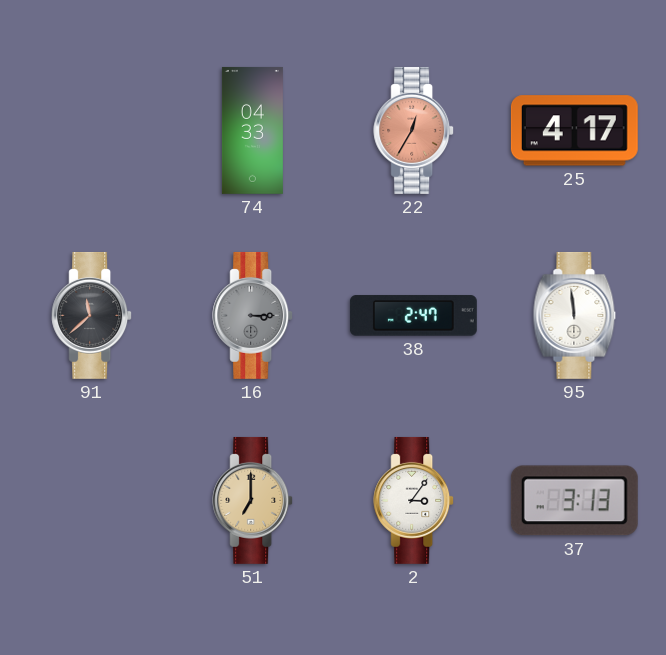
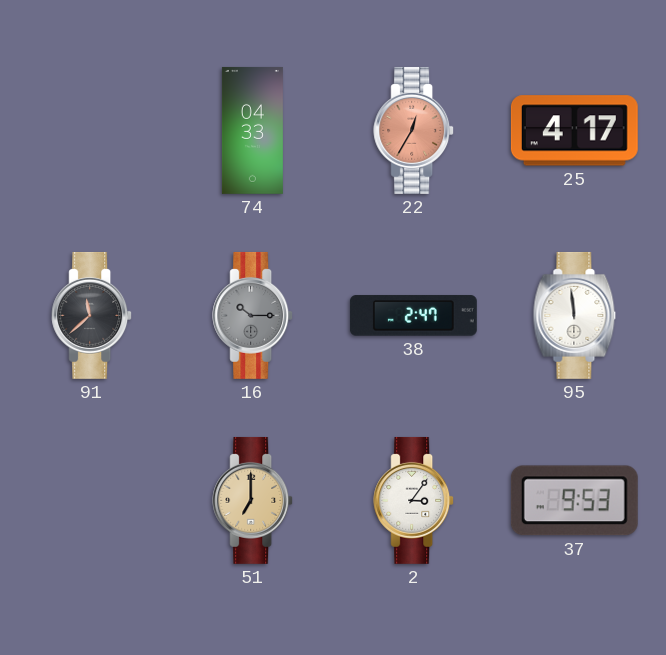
16: 3:15 -> 10:15 (253, 315)
37: 3:13 -> 9:53 (574, 501)
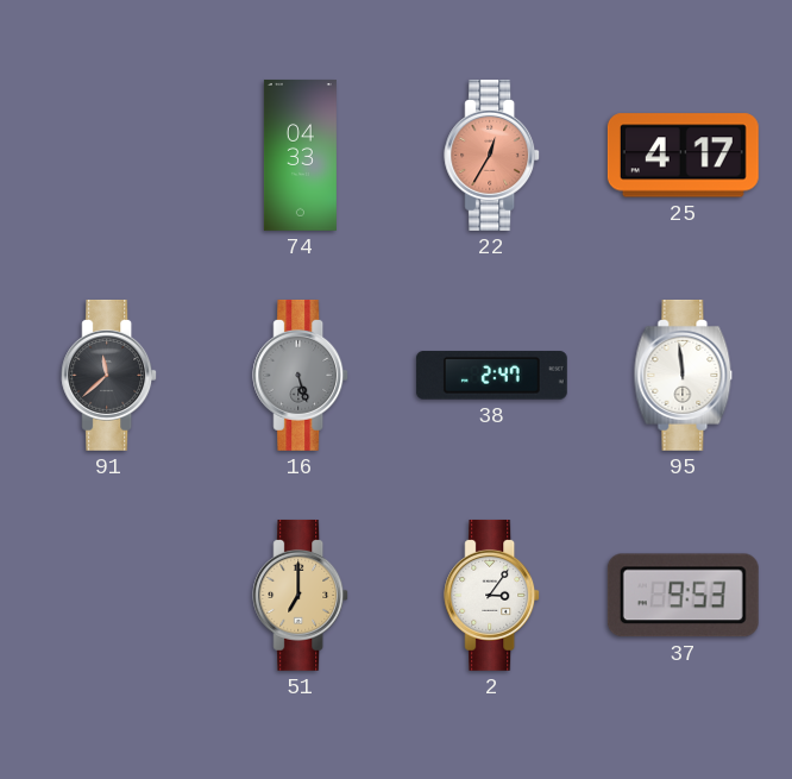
16: 10:15 -> 5:27 (301, 375)
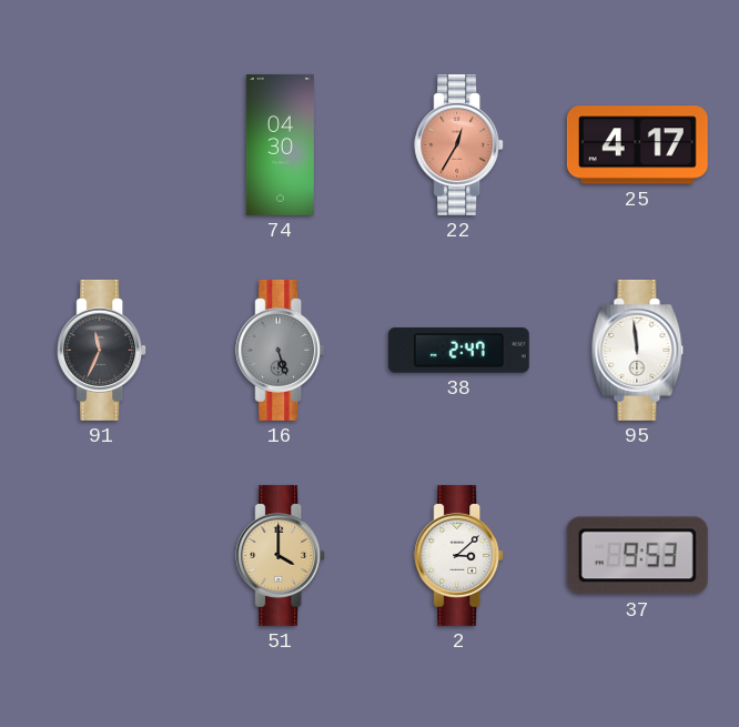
74: 04:33 -> 04:30 (280, 144)
91: 11:38 -> 11:34 (102, 350)
51: 7:00 -> 4:00 (281, 555)
2: 3:06 -> 3:08 (459, 555)
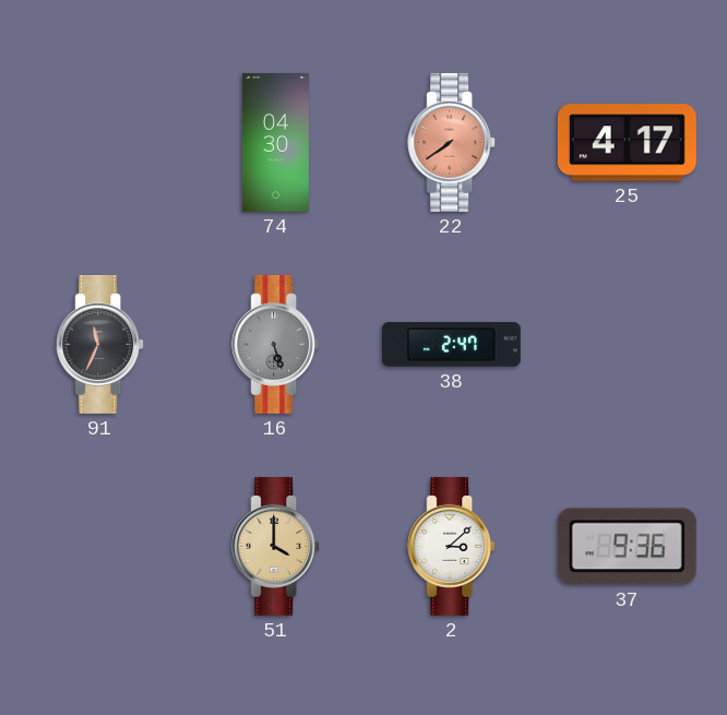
22: 12:35 -> 7:39 (452, 142)
95: 11:59 -> none (638, 350)
37: 9:53 -> 9:36 (627, 547)
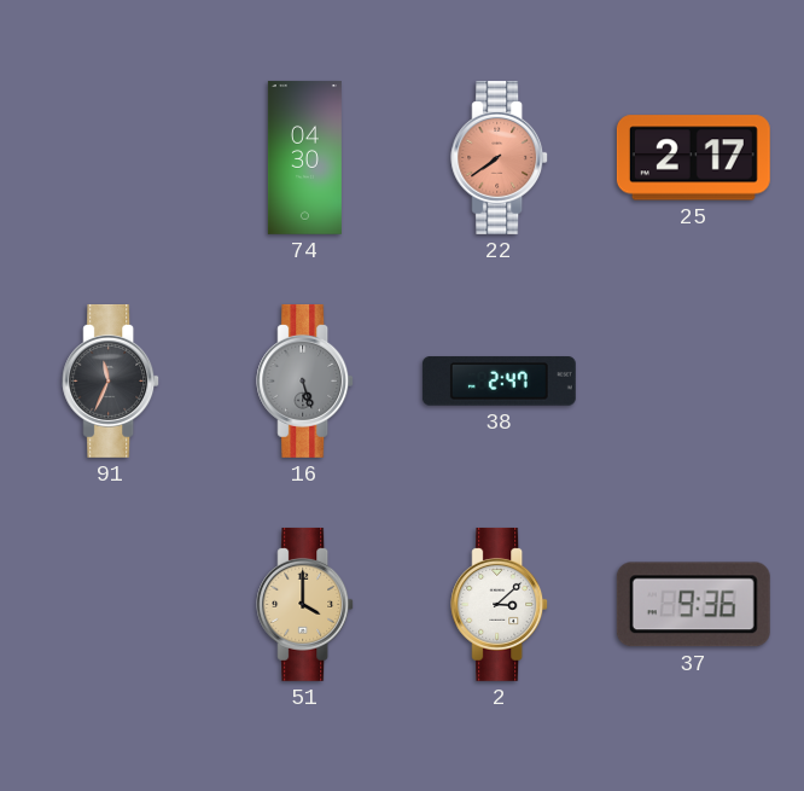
25: 4:17 -> 2:17 (693, 158)
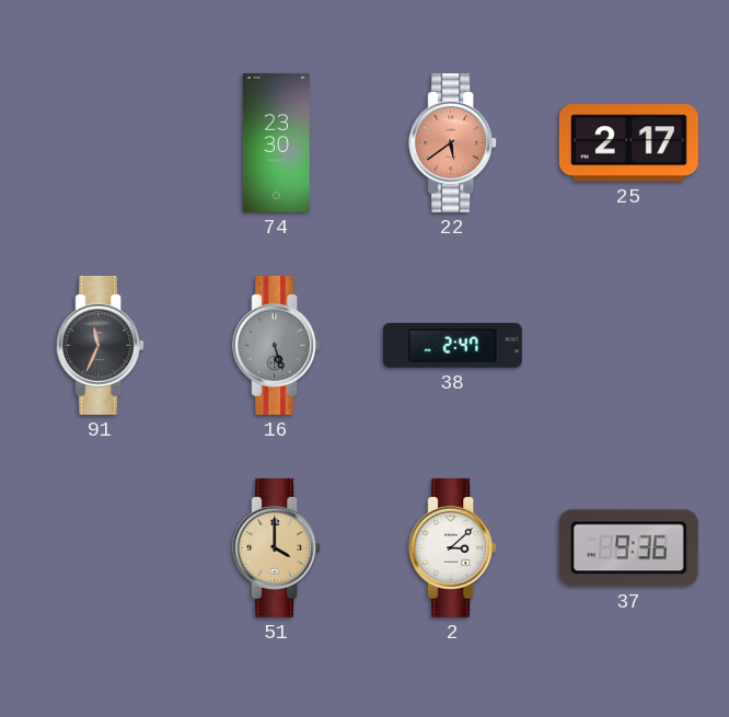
74: 04:30 -> 23:30 (276, 142)
22: 7:39 -> 5:39 (453, 142)
